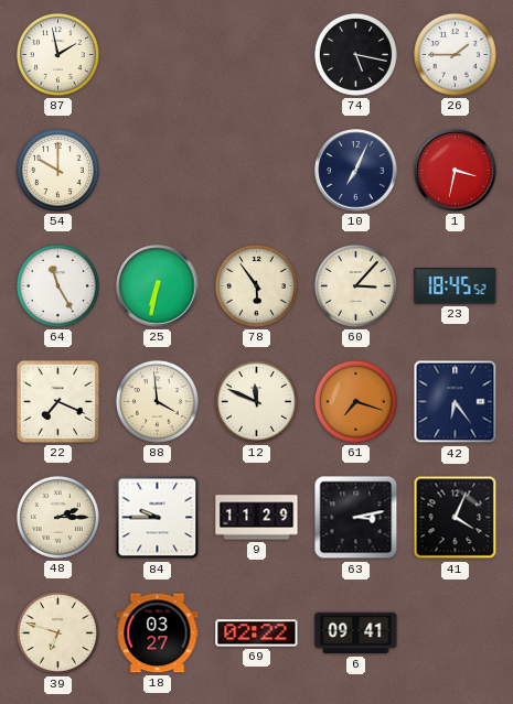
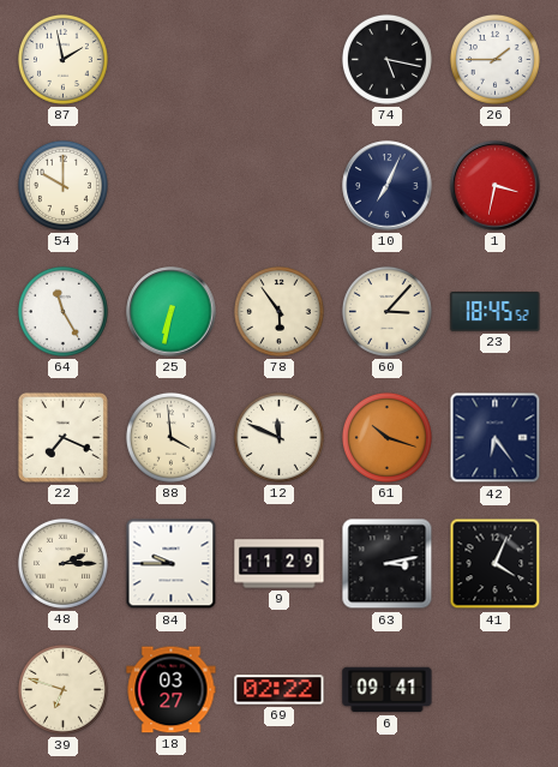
61: 7:18 -> 10:18 (386, 437)
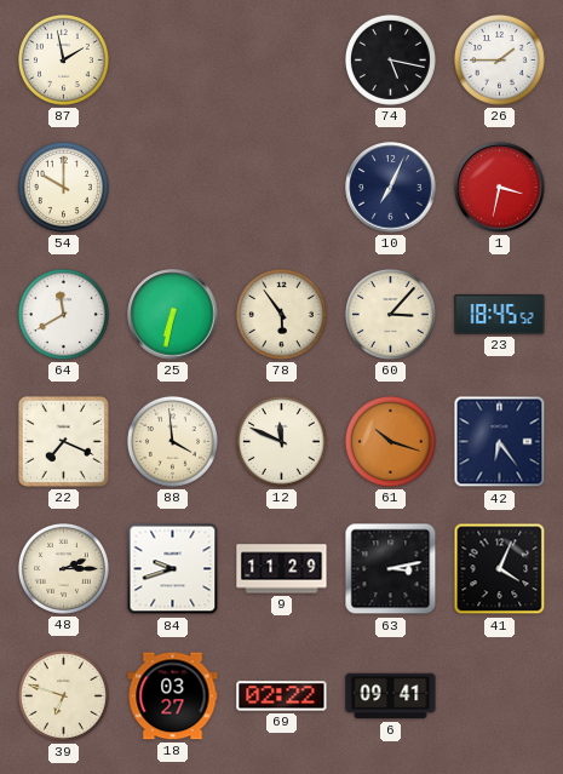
64: 11:25 -> 11:40 (63, 314)
84: 9:45 -> 9:42 (173, 569)
